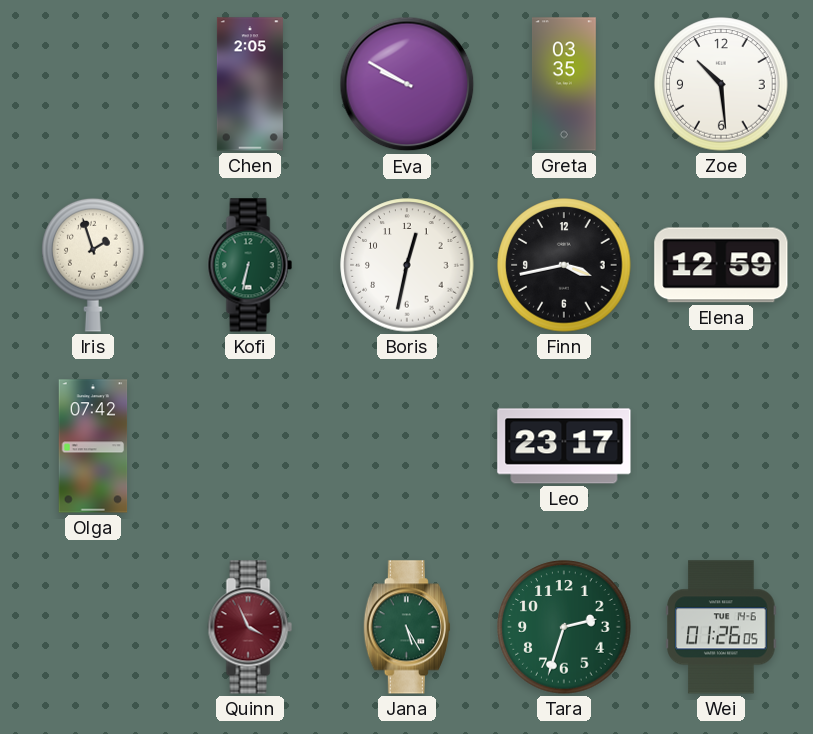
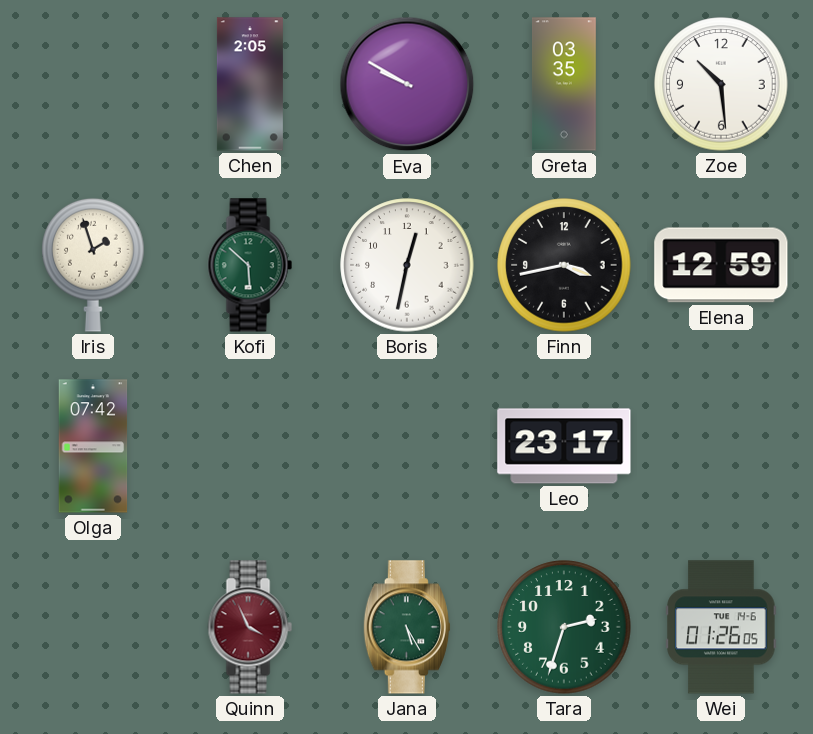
Kofi: 6:32 -> 5:52 (250, 265)
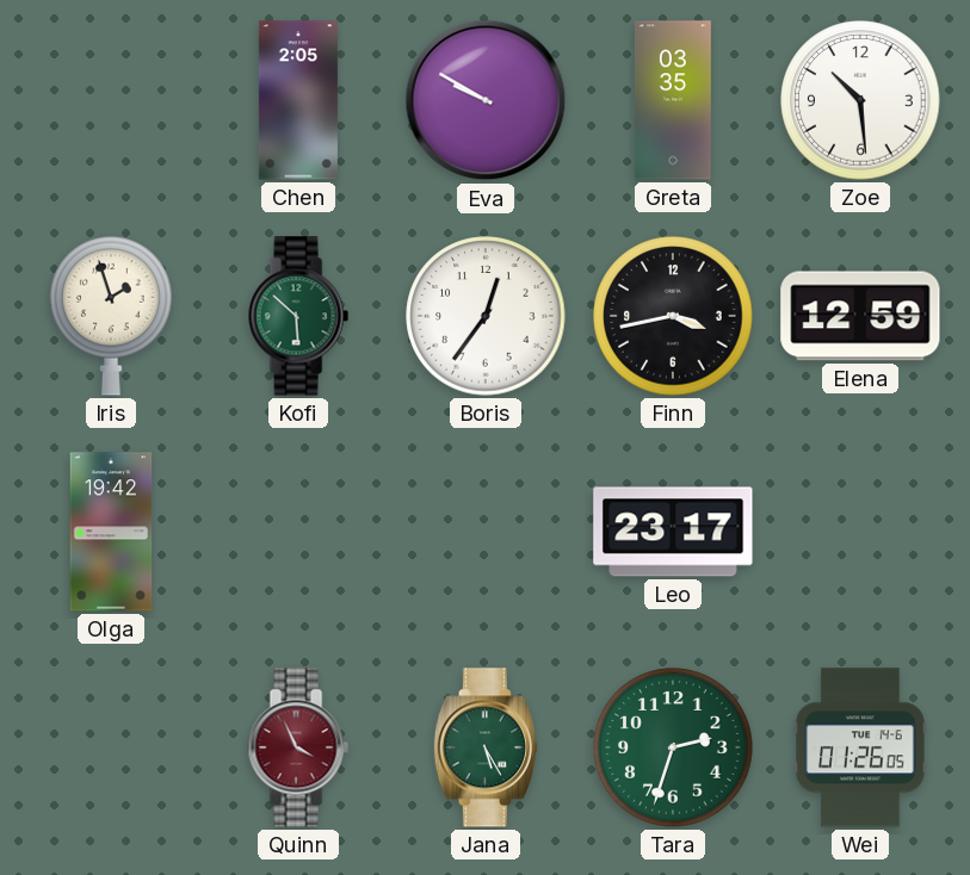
Boris: 12:32 -> 12:36 (486, 316)
Olga: 07:42 -> 19:42 (111, 532)
